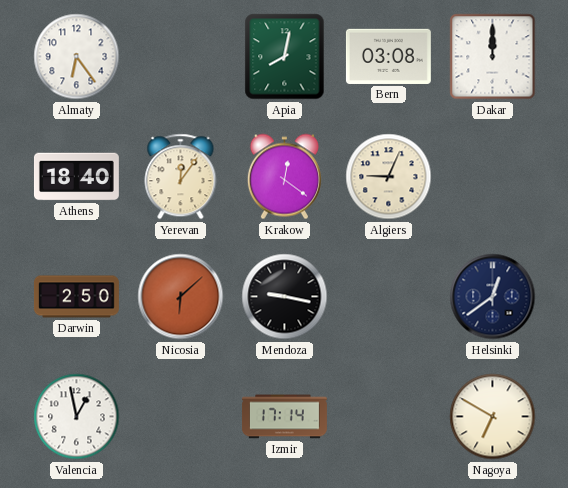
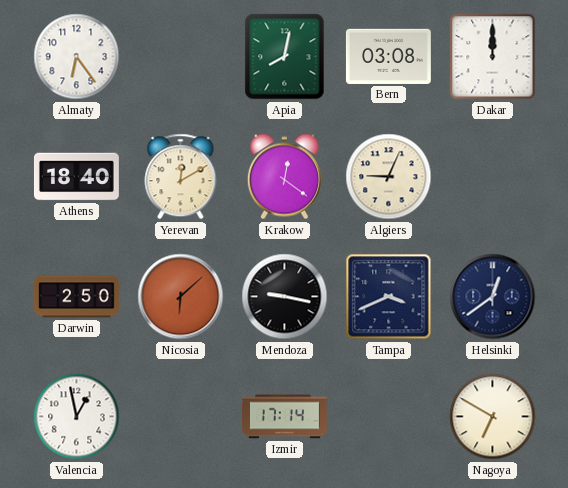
Yerevan: 12:06 -> 12:10 (181, 177)
Tampa: none -> 3:41 (389, 297)
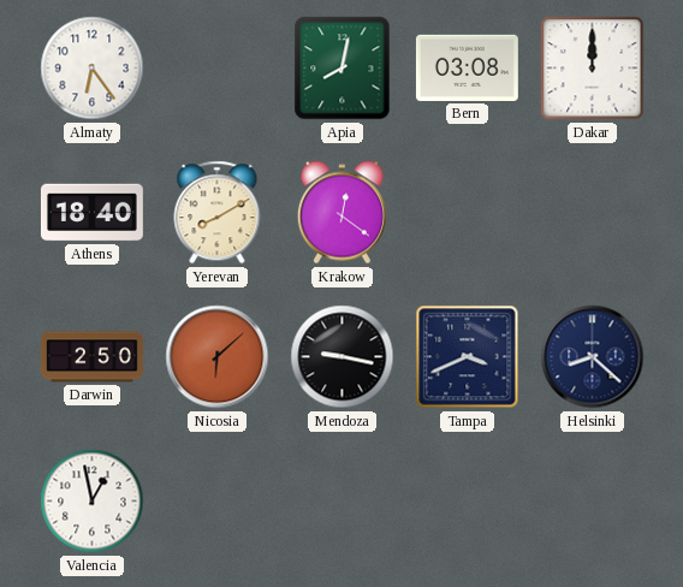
Yerevan: 12:10 -> 8:10 (218, 213)
Algiers: 9:04 -> none (389, 177)
Helsinki: 12:39 -> 8:22 (593, 357)
Izmir: 17:14 -> none (284, 417)
Nagoya: 6:50 -> none (493, 417)
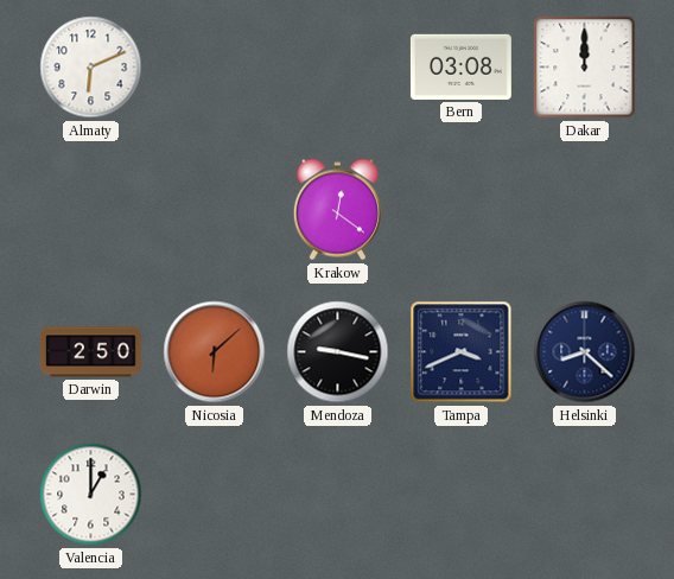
Almaty: 6:24 -> 6:11 (91, 68)
Apia: 8:02 -> none (343, 69)
Athens: 18:40 -> none (91, 213)
Yerevan: 8:10 -> none (218, 213)
Valencia: 12:58 -> 1:00 (91, 495)
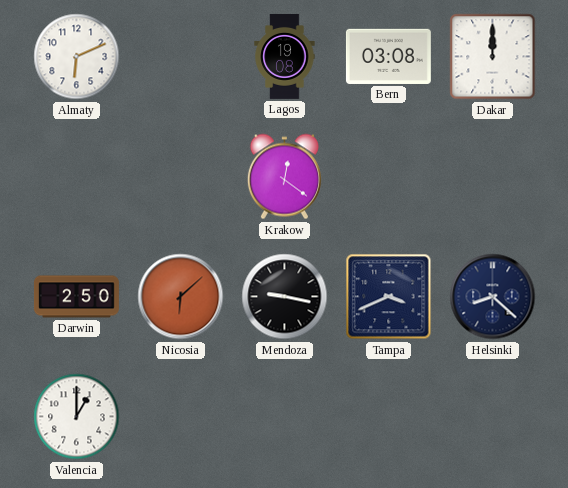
Lagos: none -> 19:08 (285, 56)
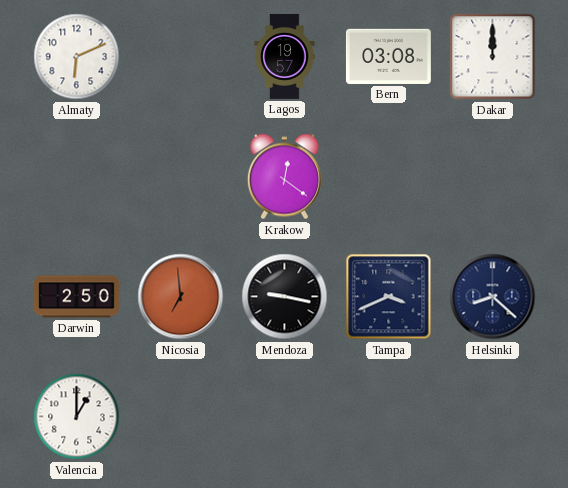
Lagos: 19:08 -> 19:57 (285, 56)
Nicosia: 6:08 -> 6:59 (181, 297)
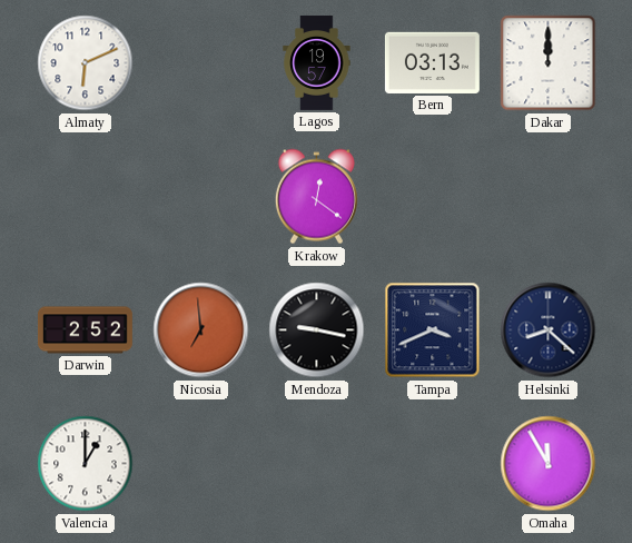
Bern: 03:08 -> 03:13 (432, 62)
Darwin: 2:50 -> 2:52 (85, 330)
Omaha: none -> 11:55 (549, 464)
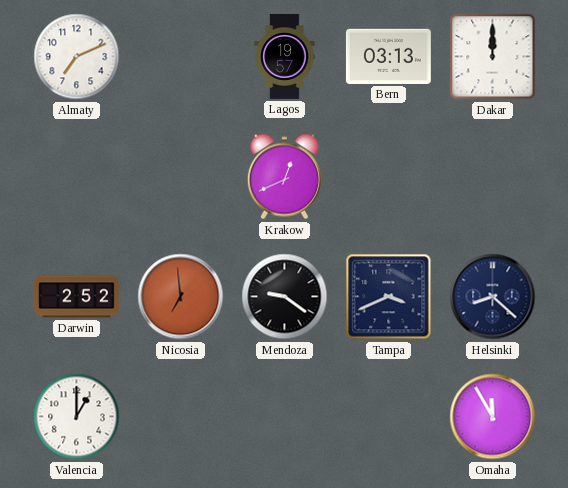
Almaty: 6:11 -> 7:11 (77, 57)
Krakow: 12:21 -> 12:41 (284, 177)
Mendoza: 9:17 -> 9:21 (285, 297)
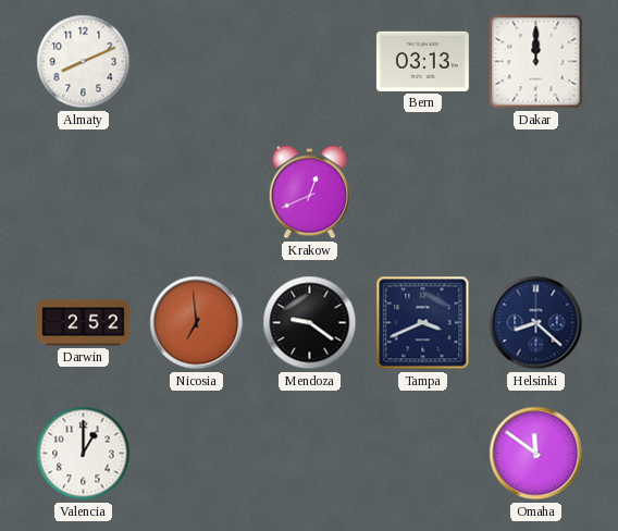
Almaty: 7:11 -> 8:11 (84, 62)
Lagos: 19:57 -> none (285, 56)
Omaha: 11:55 -> 11:51 (536, 454)
